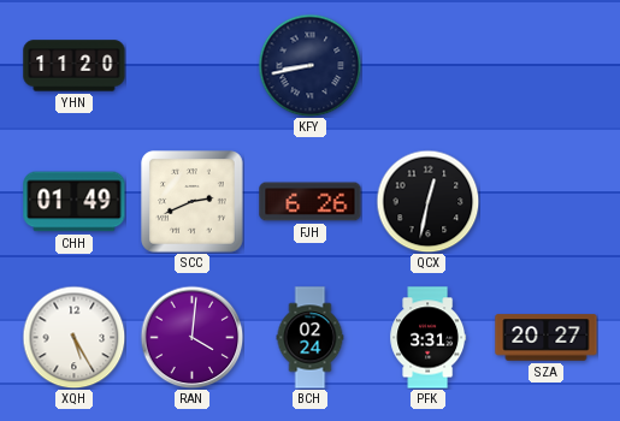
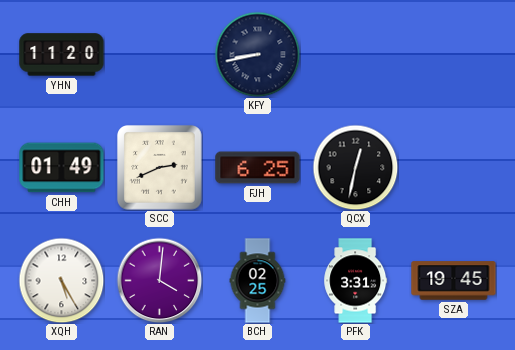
FJH: 6:26 -> 6:25 (258, 168)
BCH: 02:24 -> 02:25 (258, 281)
SZA: 20:27 -> 19:45 (454, 281)
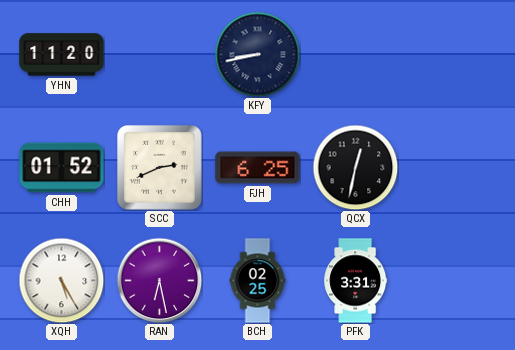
CHH: 01:49 -> 01:52 (62, 168)
RAN: 4:01 -> 6:28 (159, 280)
SZA: 19:45 -> none (454, 281)
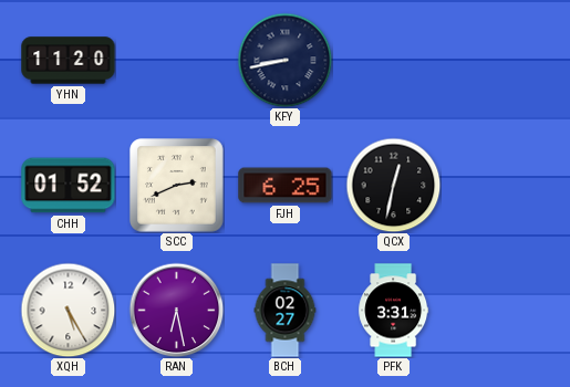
BCH: 02:25 -> 02:27 (286, 311)
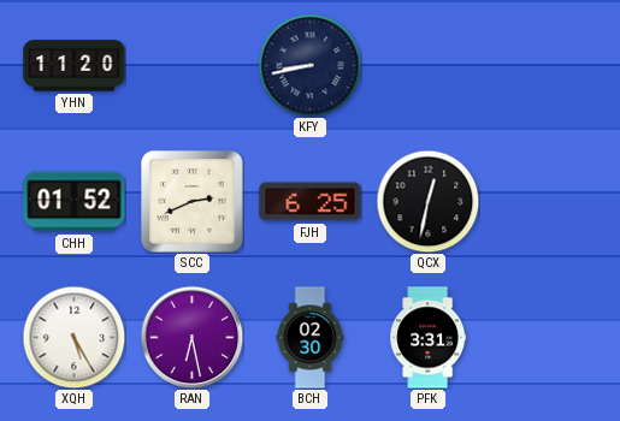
BCH: 02:27 -> 02:30 (311, 338)
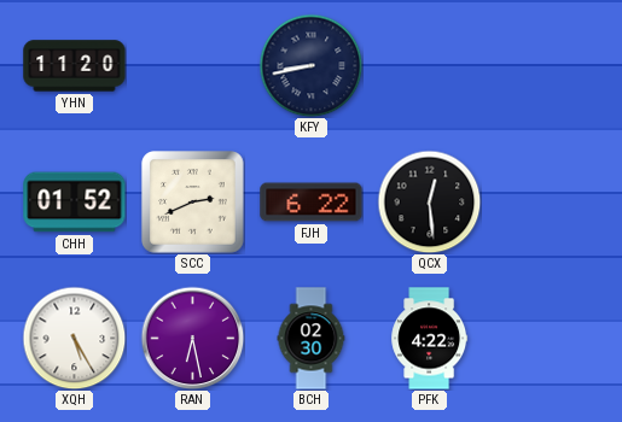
FJH: 6:25 -> 6:22 (312, 203)
QCX: 12:32 -> 12:29 (429, 201)
PFK: 3:31 -> 4:22 (430, 339)
